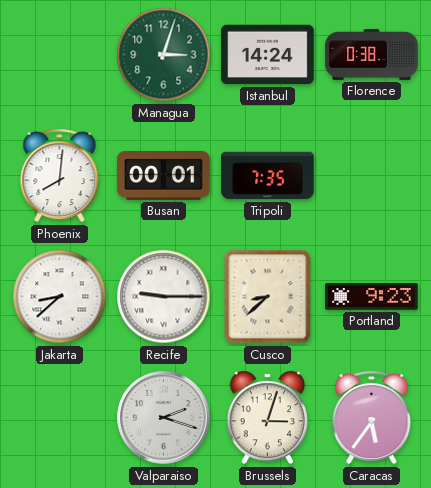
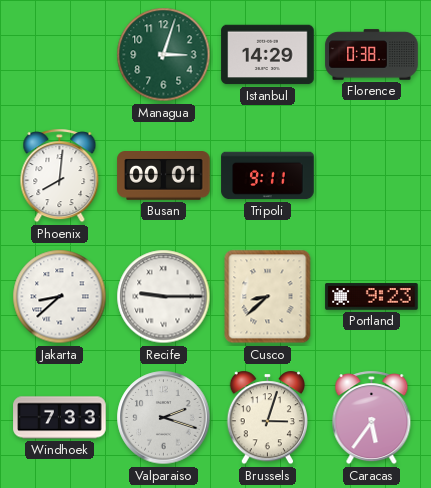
Istanbul: 14:24 -> 14:29 (268, 55)
Tripoli: 7:35 -> 9:11 (268, 176)
Windhoek: none -> 7:33 (60, 418)
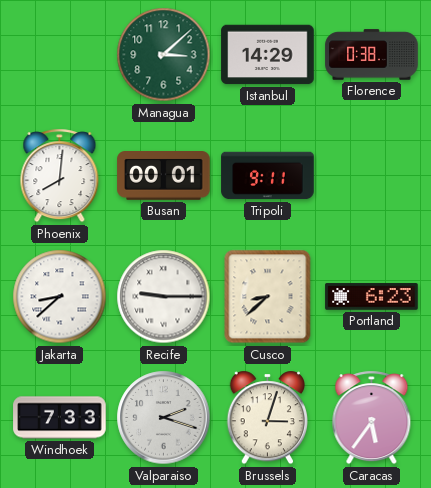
Managua: 3:03 -> 3:08 (164, 55)
Portland: 9:23 -> 6:23 (372, 297)
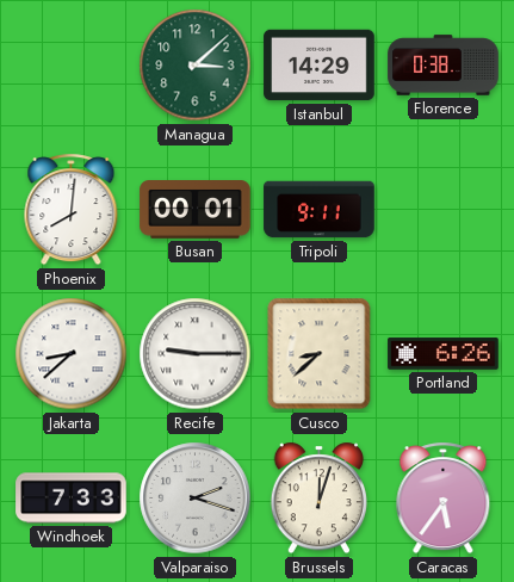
Portland: 6:23 -> 6:26 (444, 354)
Brussels: 3:03 -> 12:03 (318, 499)
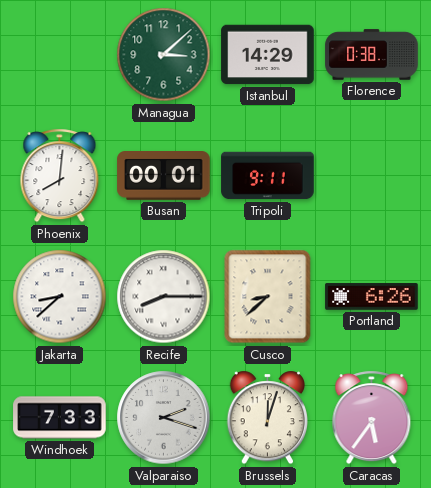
Recife: 9:15 -> 8:15 (164, 297)
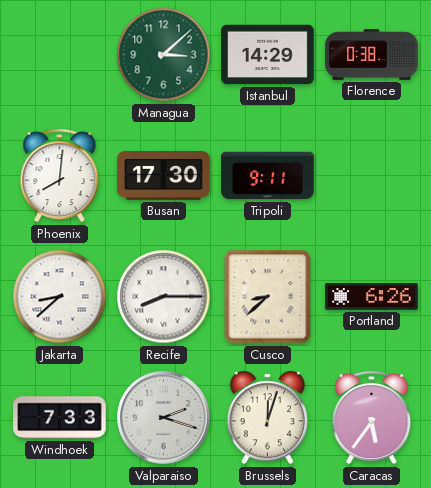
Busan: 00:01 -> 17:30 (164, 176)
